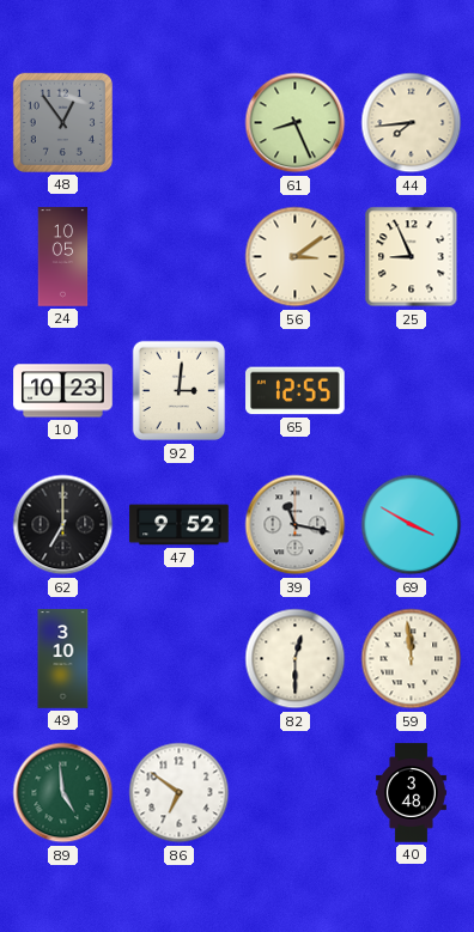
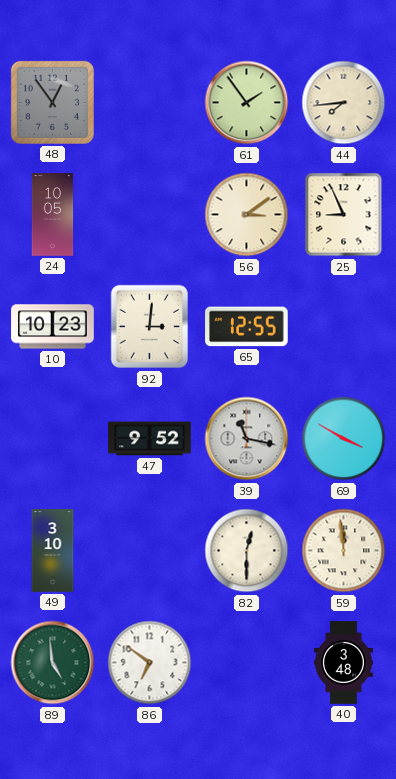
61: 8:26 -> 1:54 (247, 103)
62: 7:00 -> none (63, 525)
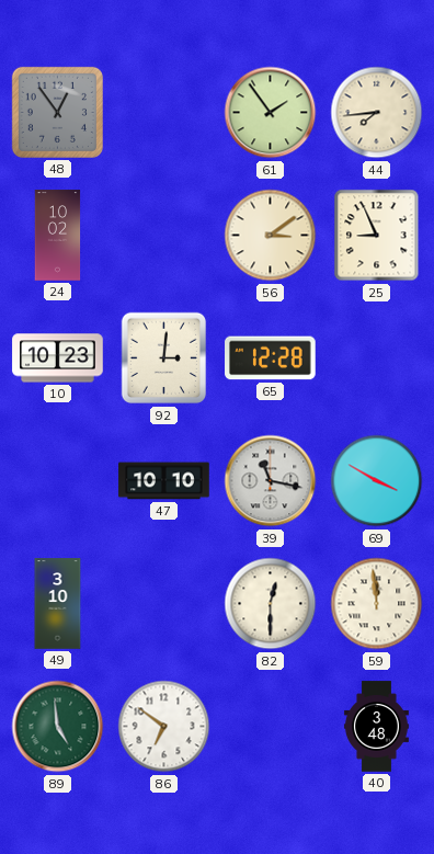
24: 10:05 -> 10:02 (58, 236)
65: 12:55 -> 12:28 (271, 358)
47: 9:52 -> 10:10 (164, 481)
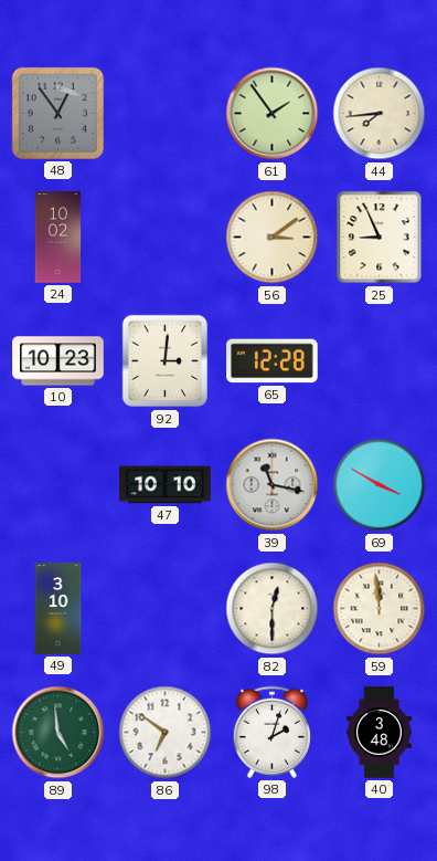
98: none -> 2:03 (271, 732)
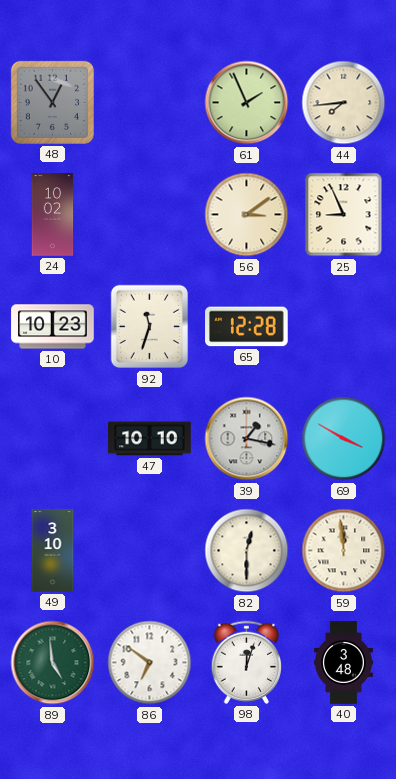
61: 1:54 -> 1:56 (247, 103)
92: 3:01 -> 11:33 (150, 327)
39: 11:17 -> 1:17 (247, 439)
98: 2:03 -> 12:03 (246, 662)
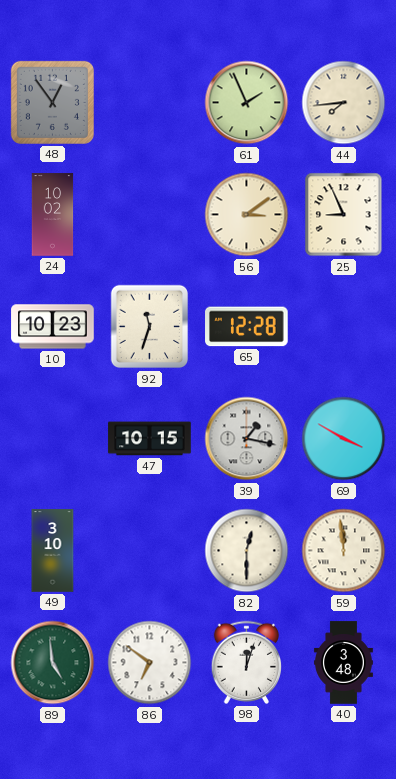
47: 10:10 -> 10:15 (150, 439)
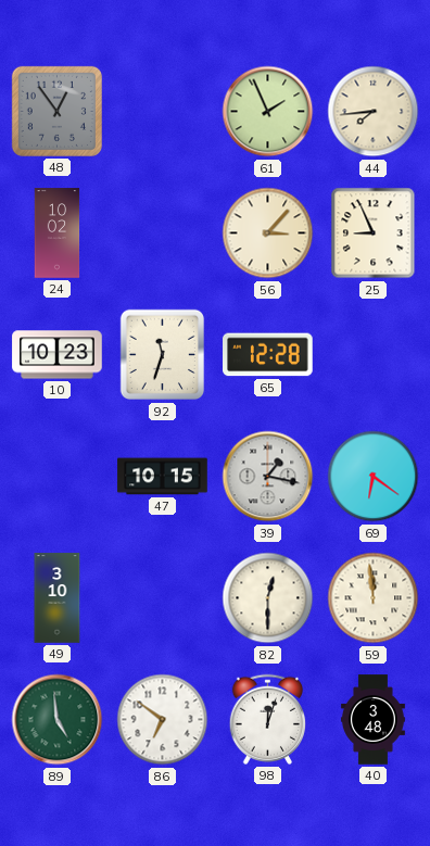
56: 3:09 -> 3:07 (268, 233)
69: 3:50 -> 6:21 (374, 477)
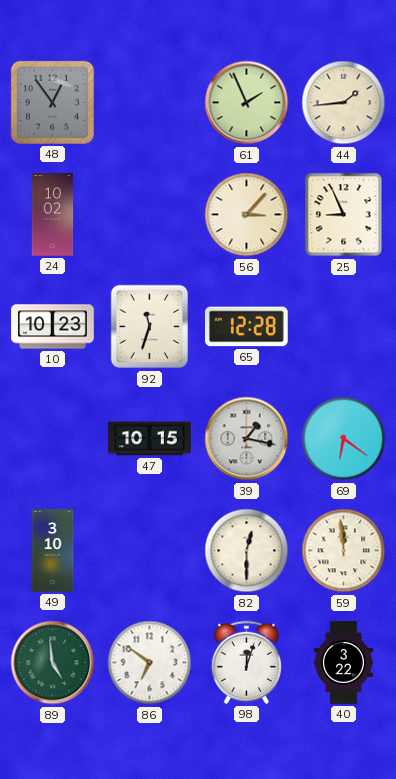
44: 7:44 -> 1:44 (344, 103)
40: 3:48 -> 3:22 (343, 663)
